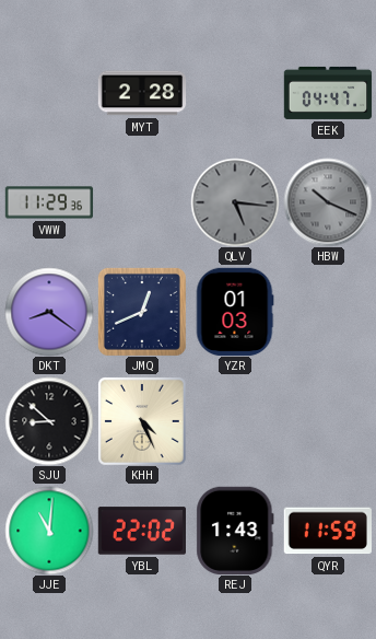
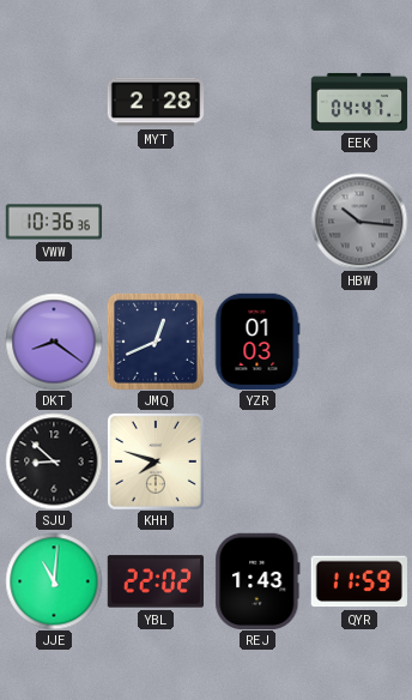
VWW: 11:29 -> 10:36 (54, 222)
QLV: 5:16 -> none (235, 202)
HBW: 10:19 -> 10:16 (359, 222)
KHH: 4:26 -> 7:48 (156, 461)
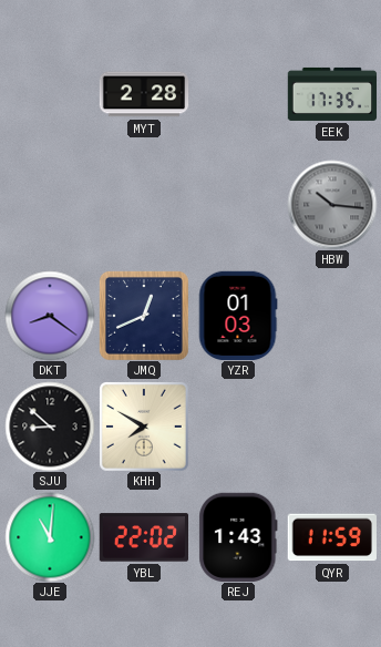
EEK: 04:47 -> 17:35 (332, 94)
VWW: 10:36 -> none (54, 222)
KHH: 7:48 -> 7:50 (144, 427)
